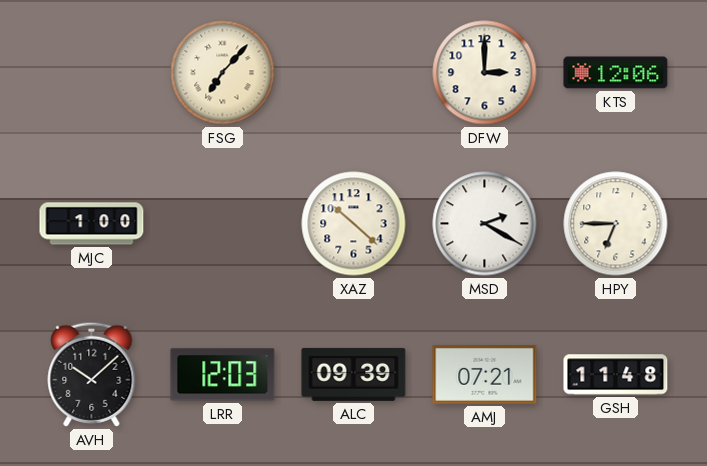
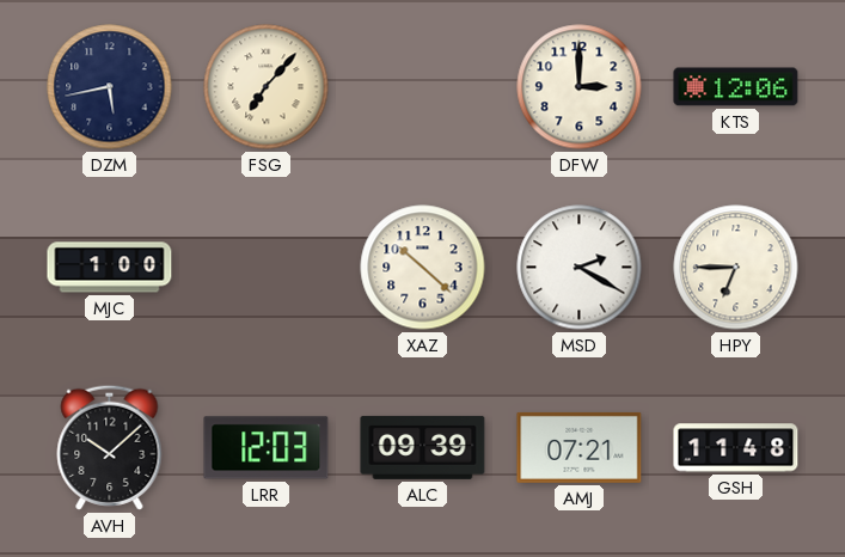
DZM: none -> 5:43 (110, 87)
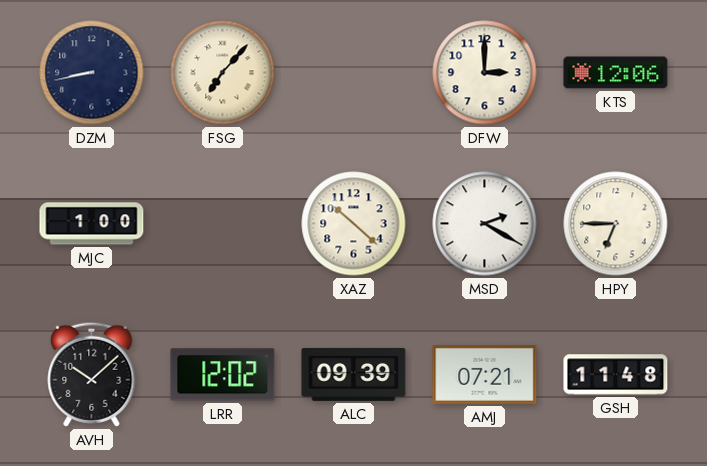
DZM: 5:43 -> 8:43 (92, 73)
LRR: 12:03 -> 12:02 (223, 375)
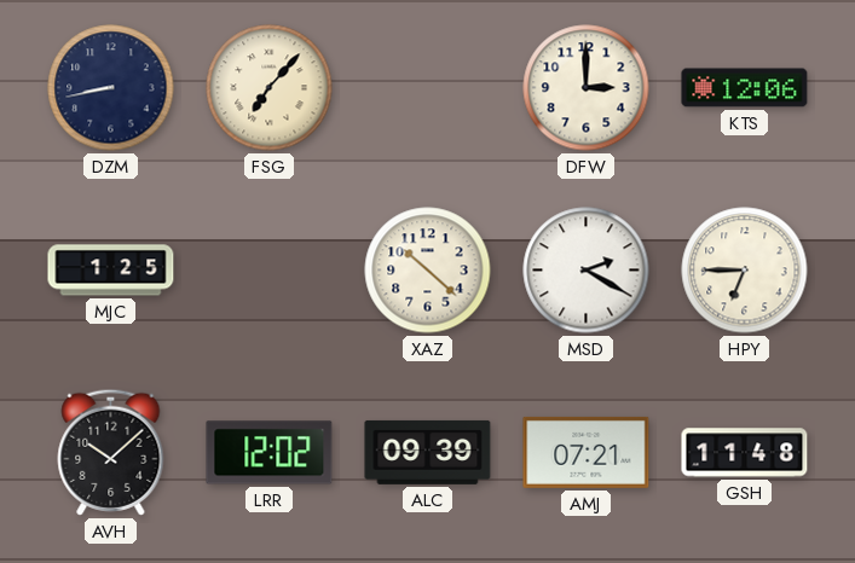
MJC: 1:00 -> 1:25 (111, 271)
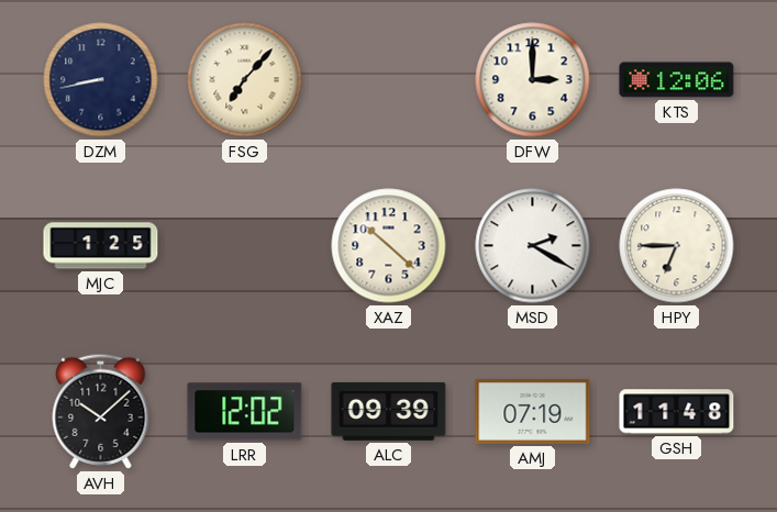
AMJ: 07:21 -> 07:19 (533, 411)
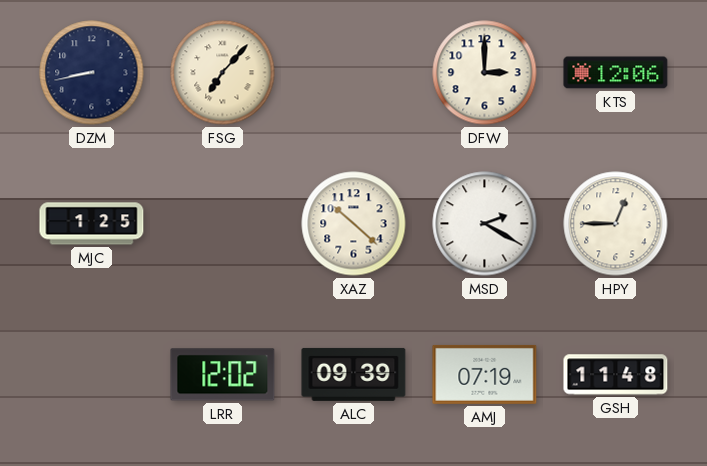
HPY: 6:45 -> 12:45 (616, 224)
AVH: 10:08 -> none (101, 411)
